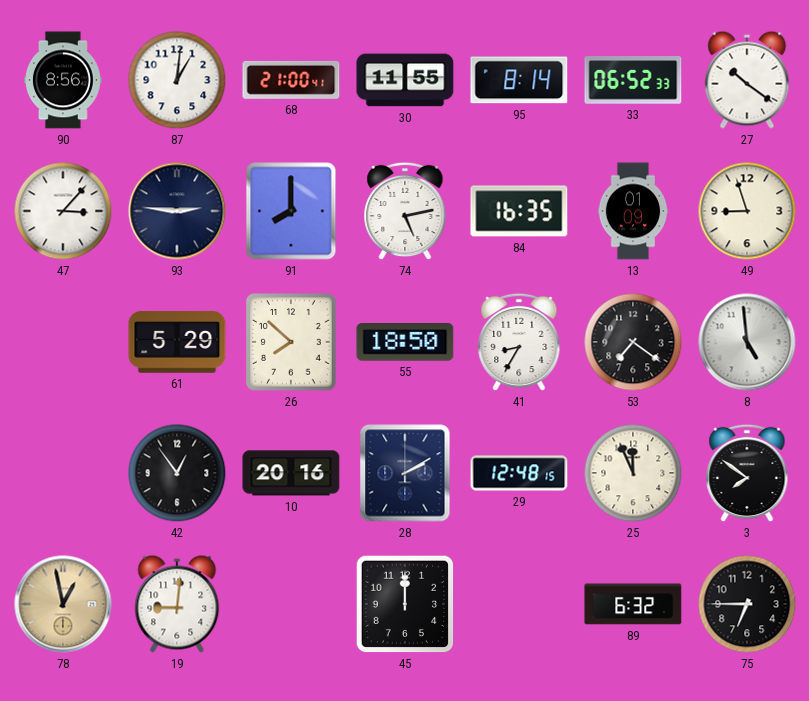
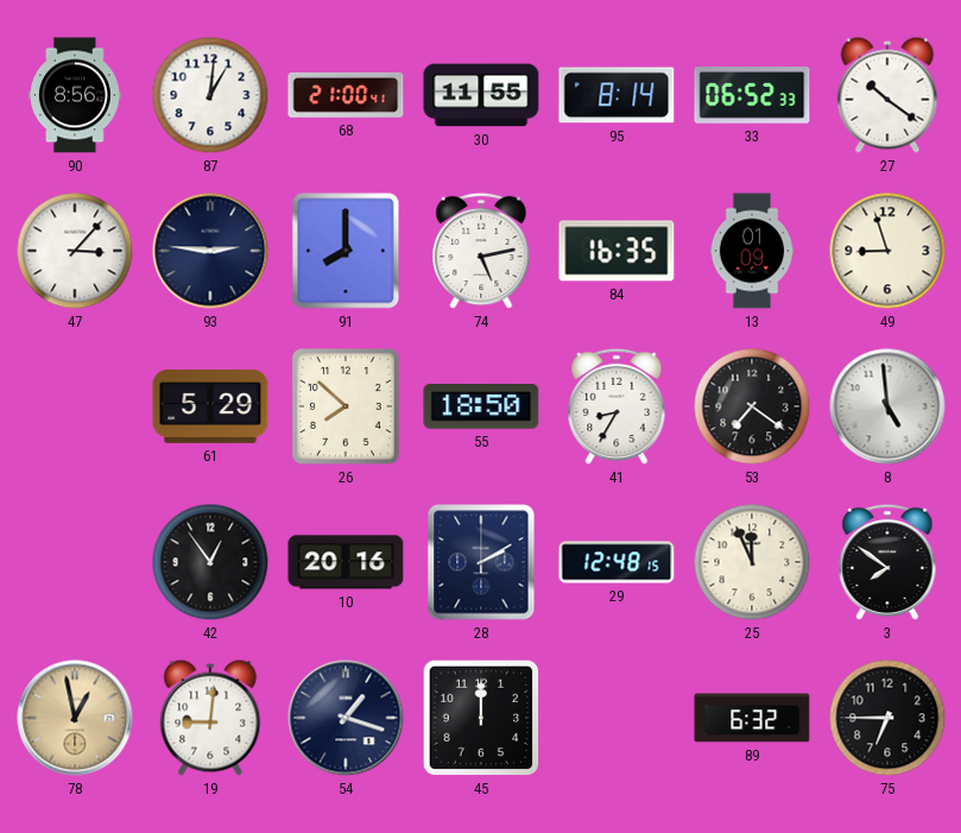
54: none -> 1:18 (346, 718)
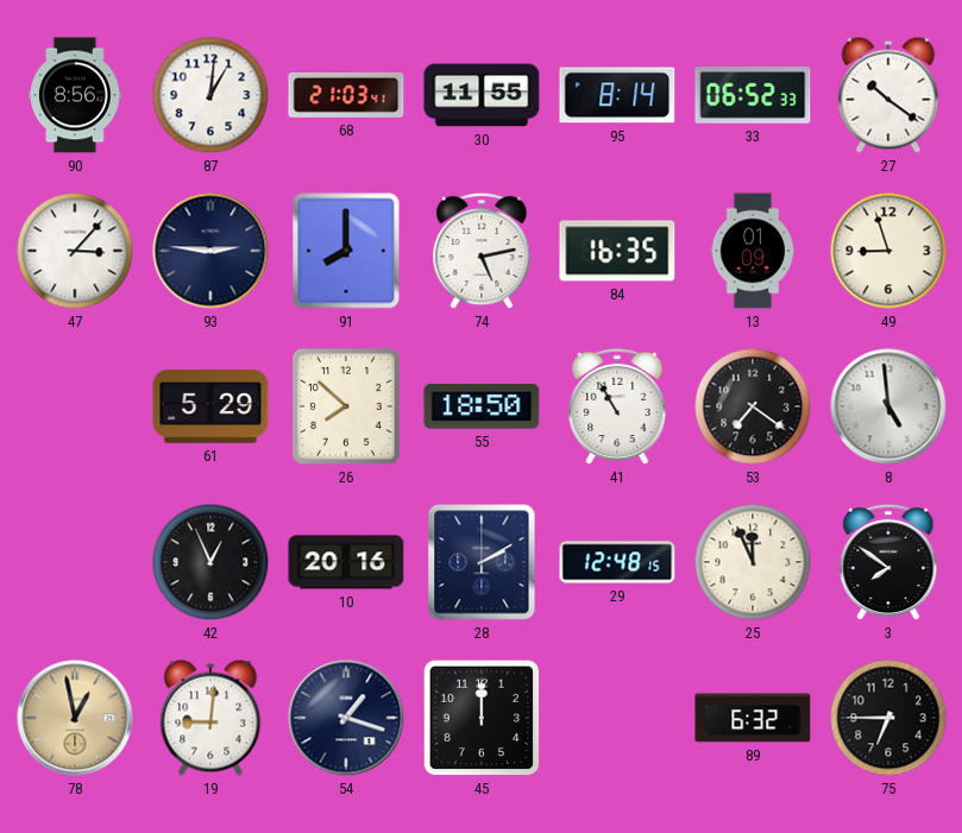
68: 21:00 -> 21:03 (346, 95)
41: 8:35 -> 10:55 (617, 406)
42: 12:54 -> 12:56 (210, 562)
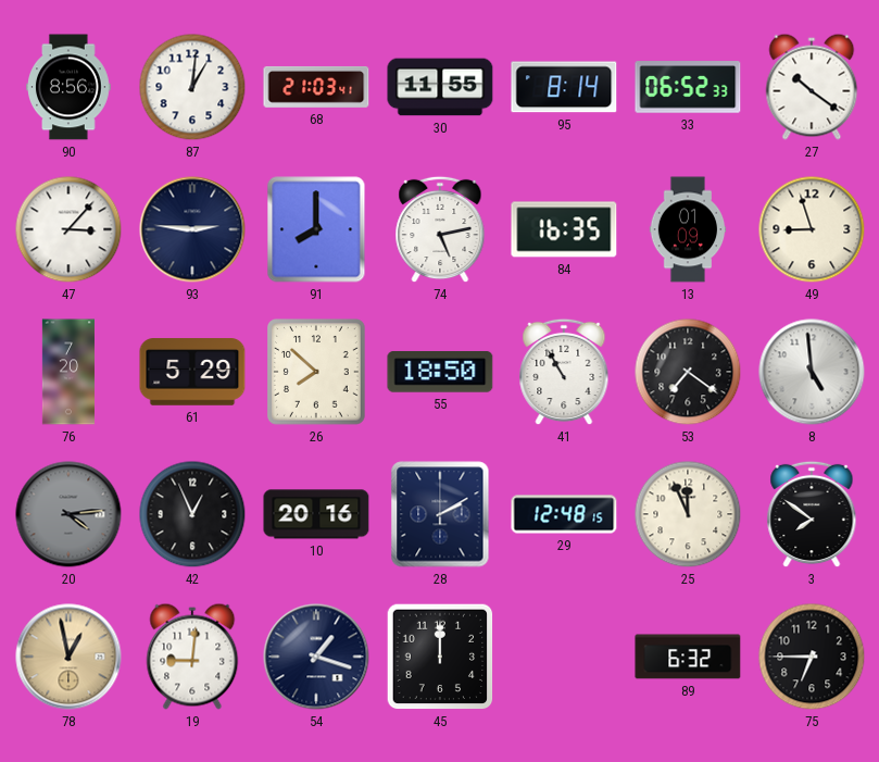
76: none -> 7:20 (68, 372)
20: none -> 4:14 (68, 514)
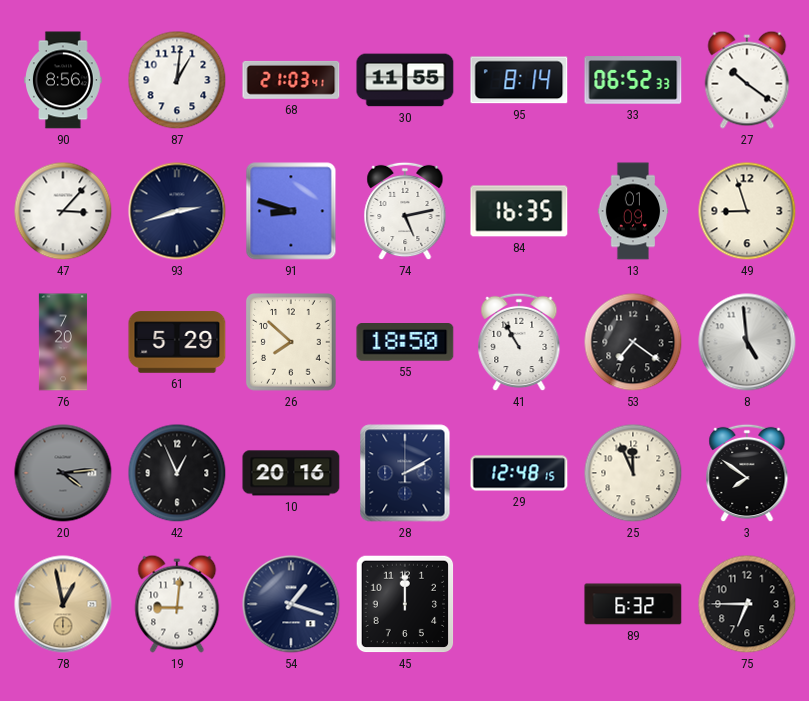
93: 2:46 -> 2:42 (177, 211)
91: 8:00 -> 8:48 (291, 211)
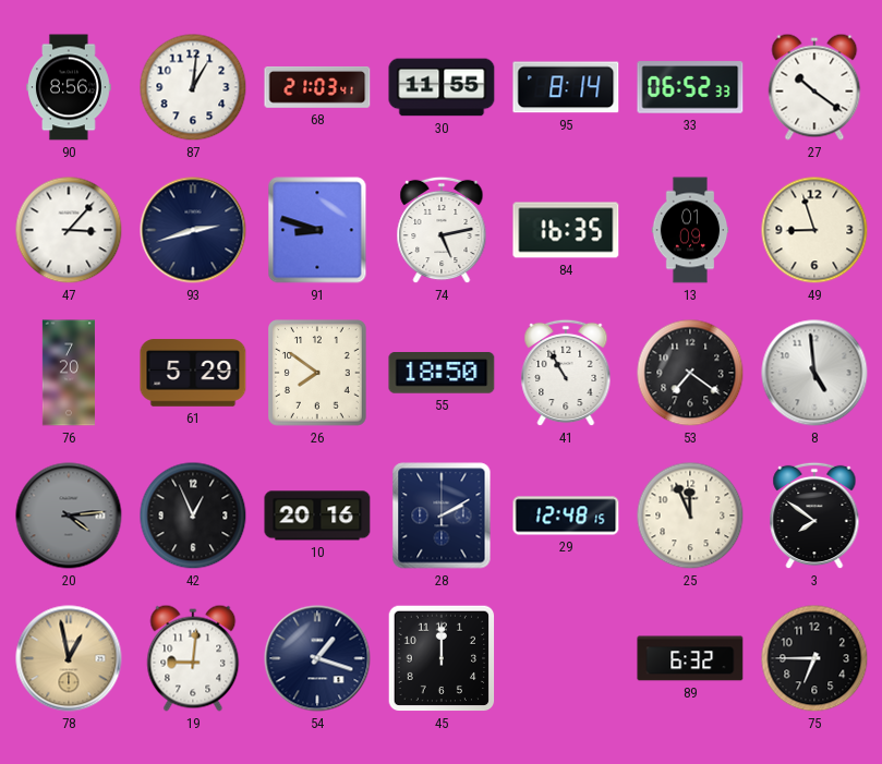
26: 7:52 -> 7:51 (318, 374)
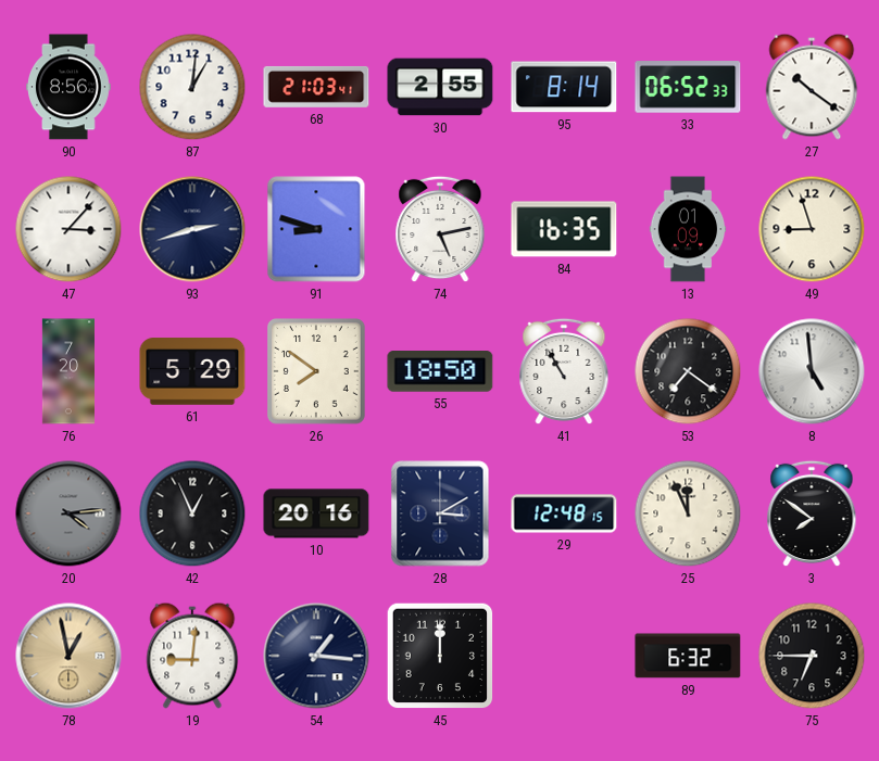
30: 11:55 -> 2:55 (440, 87)
28: 2:10 -> 3:10 (440, 513)
54: 1:18 -> 1:16 (316, 656)
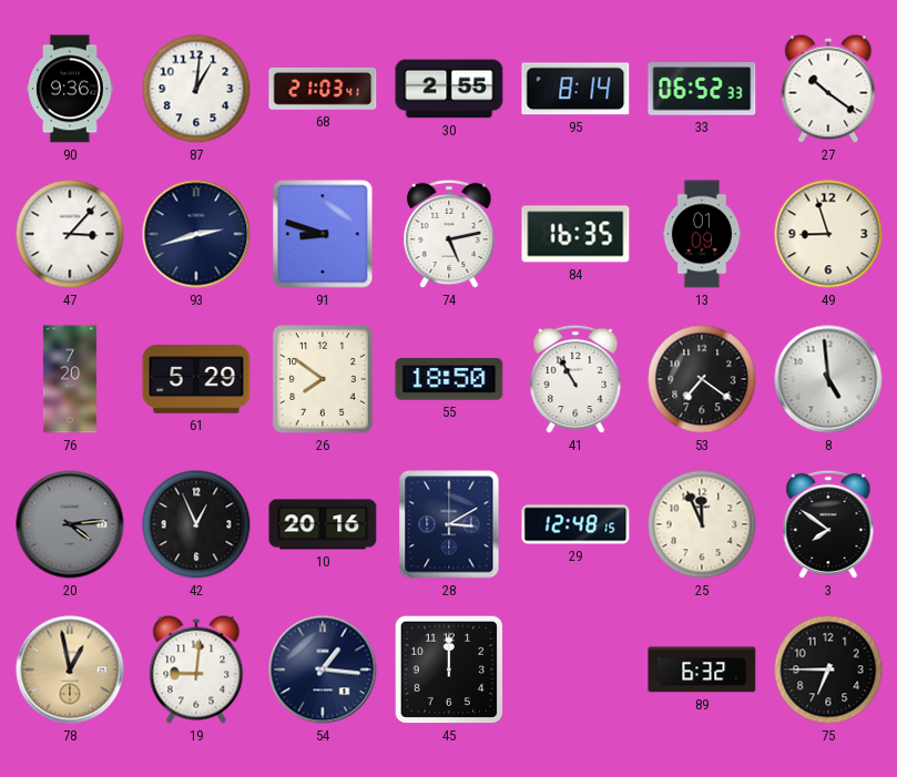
90: 8:56 -> 9:36 (71, 89)
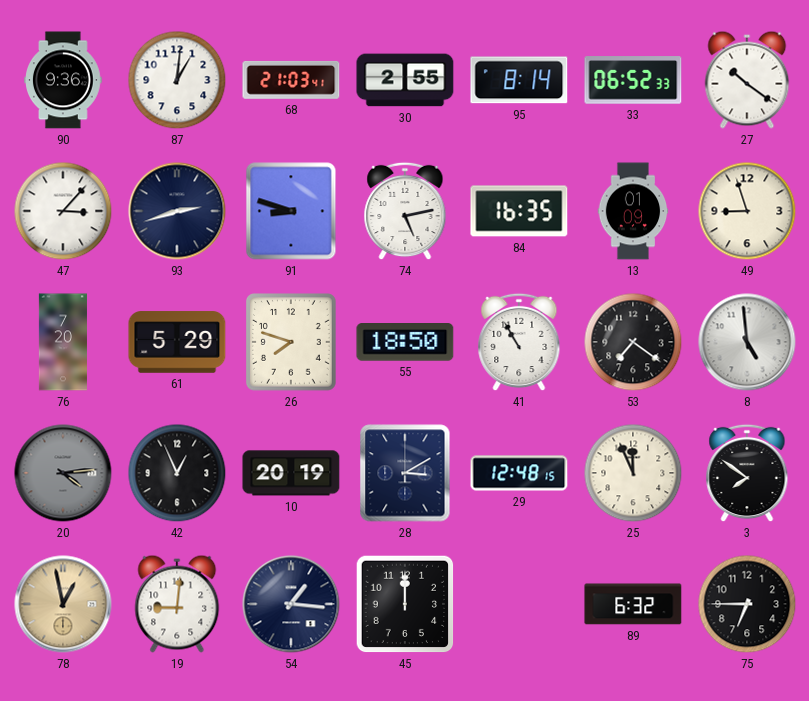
26: 7:51 -> 7:48 (292, 343)
10: 20:16 -> 20:19 (291, 473)
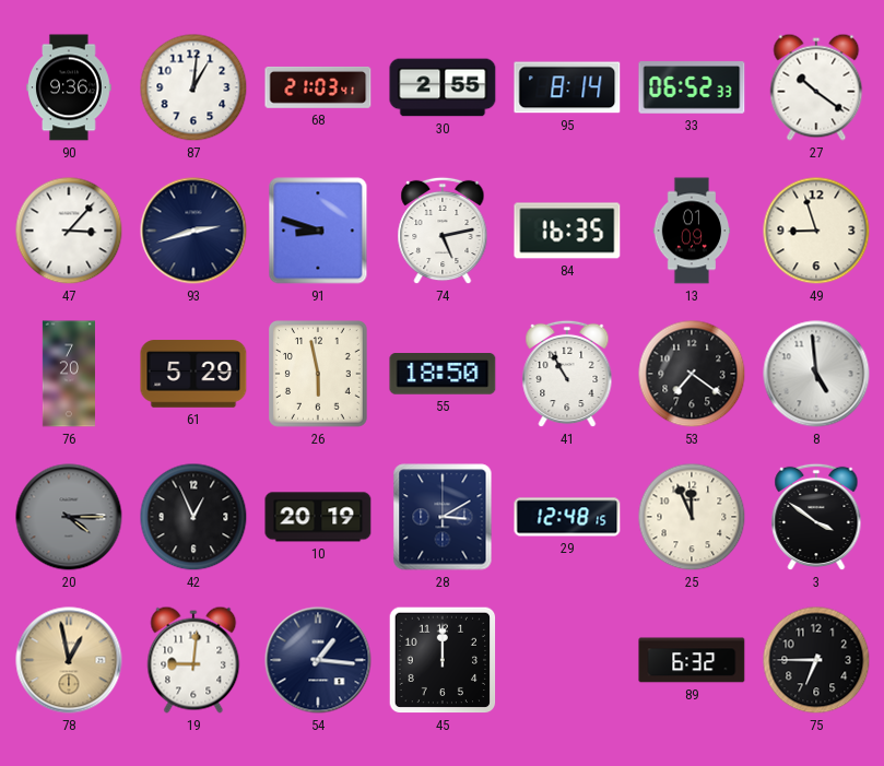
26: 7:48 -> 5:58 (319, 375)
20: 4:14 -> 4:15 (69, 517)
3: 7:51 -> 3:51 (816, 517)
